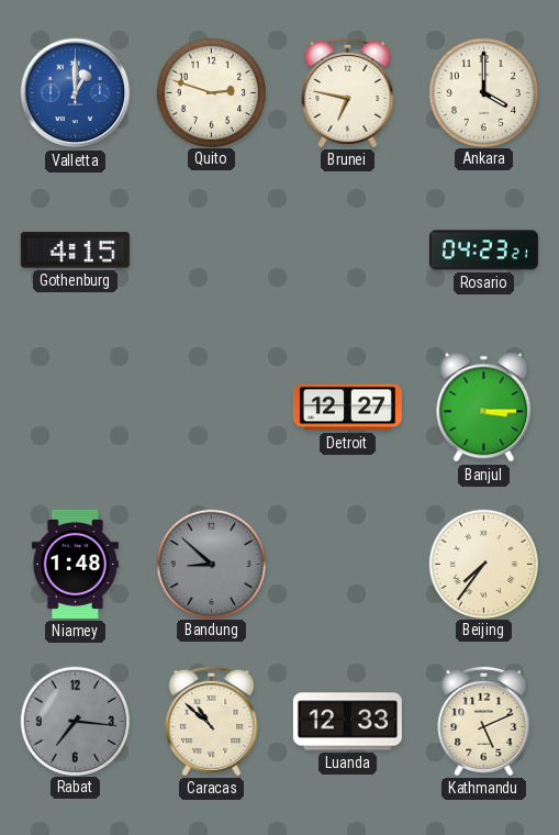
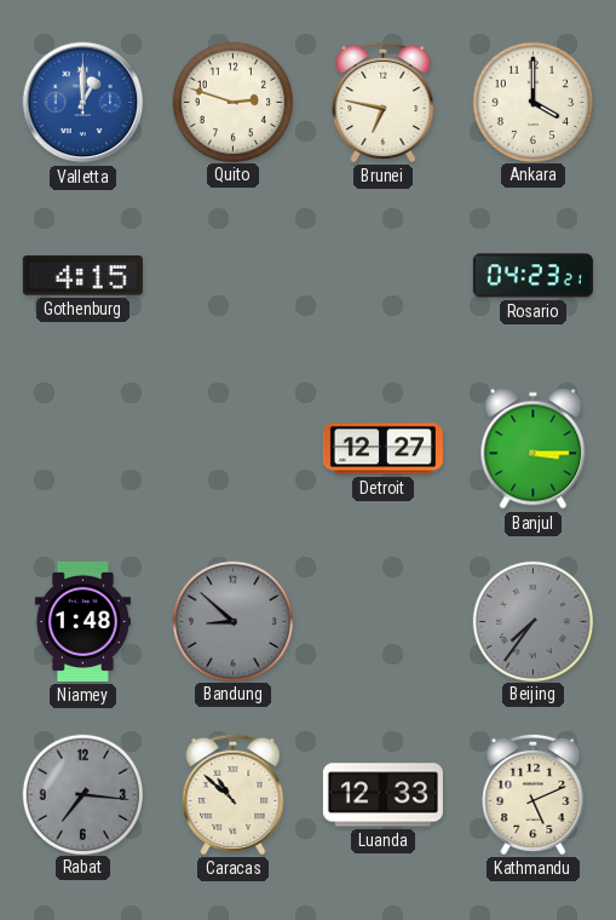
Beijing dial: cream -> grey (532, 621)
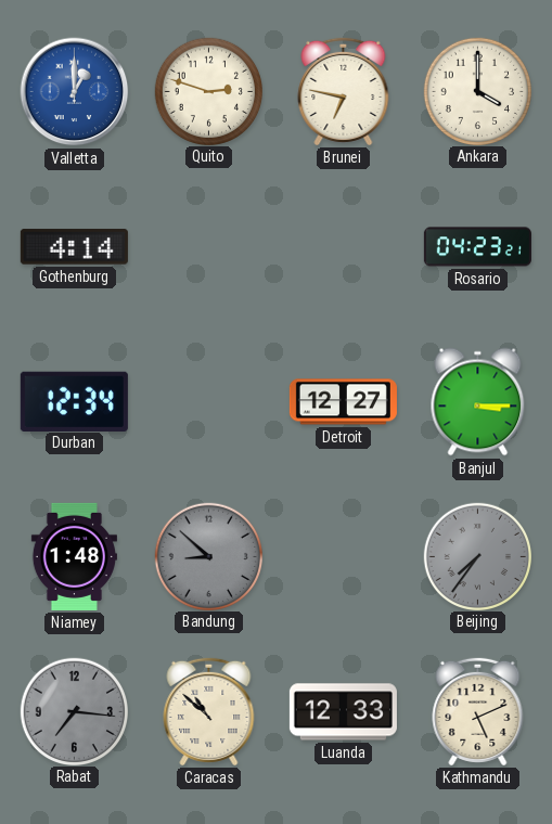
Gothenburg: 4:15 -> 4:14 (74, 247)
Durban: none -> 12:34 (74, 401)
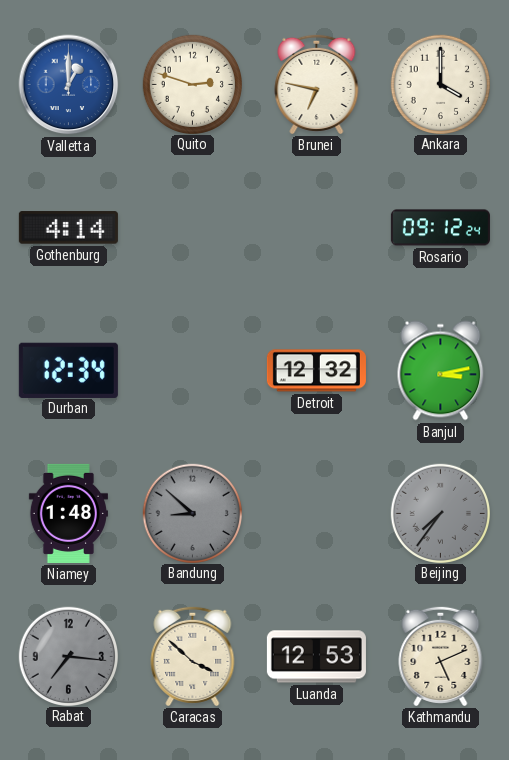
Rosario: 04:23 -> 09:12 (440, 228)
Detroit: 12:27 -> 12:32 (316, 371)
Banjul: 3:15 -> 3:13 (441, 371)
Caracas: 10:52 -> 3:52 (193, 656)
Luanda: 12:33 -> 12:53 (316, 657)
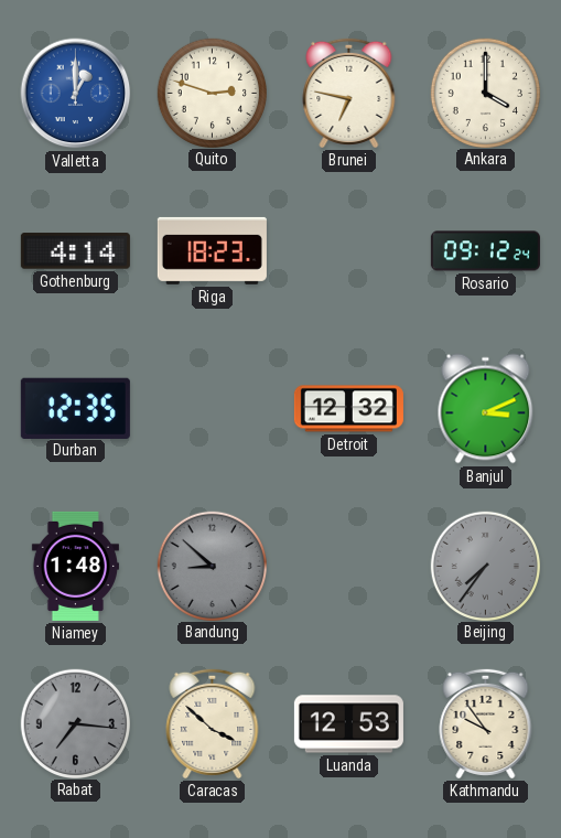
Riga: none -> 18:23 (212, 250)
Durban: 12:34 -> 12:35 (75, 408)
Banjul: 3:13 -> 3:11 (486, 409)
Kathmandu: 5:11 -> 9:54 (486, 723)
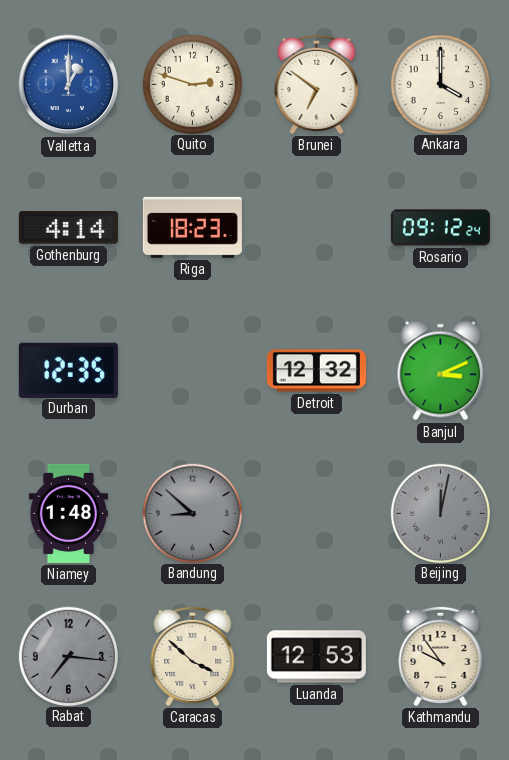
Brunei: 6:47 -> 6:51 (317, 84)
Beijing: 7:36 -> 12:02 (440, 513)
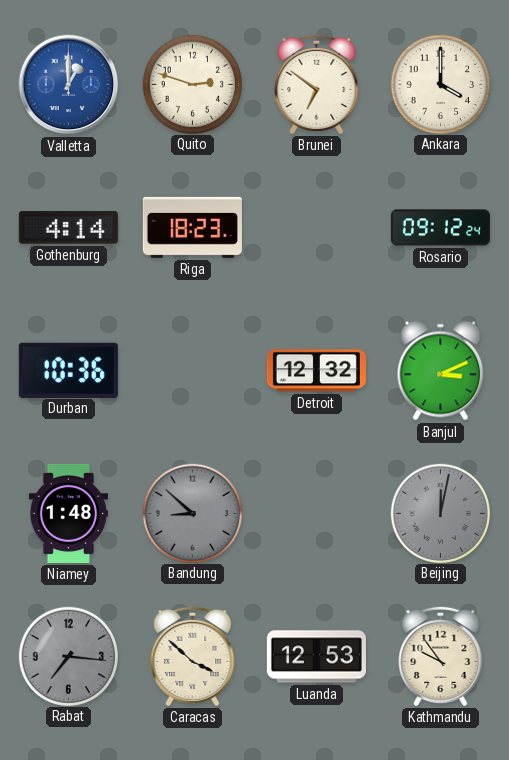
Durban: 12:35 -> 10:36 (68, 370)
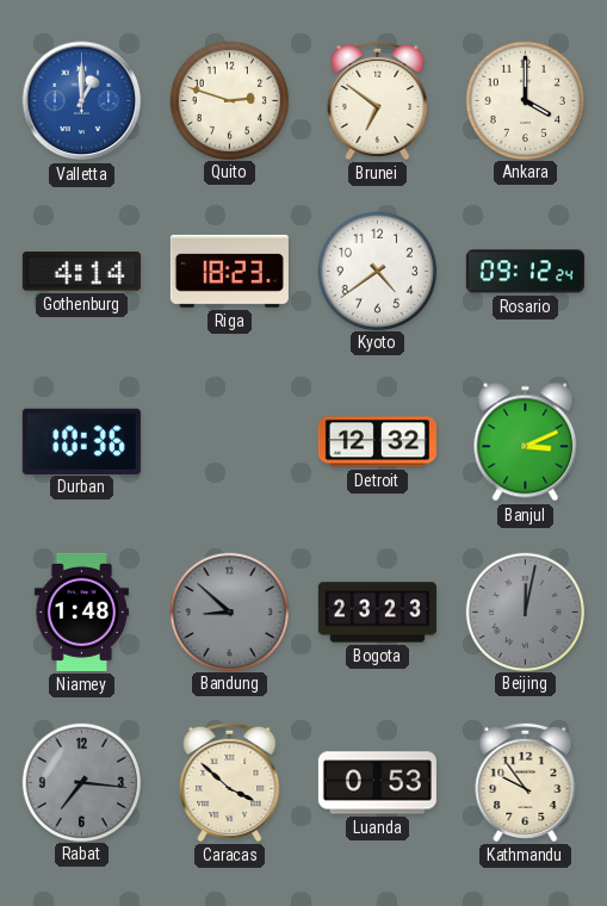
Kyoto: none -> 4:39 (377, 271)
Bogota: none -> 23:23 (377, 613)
Luanda: 12:53 -> 0:53 (377, 783)
